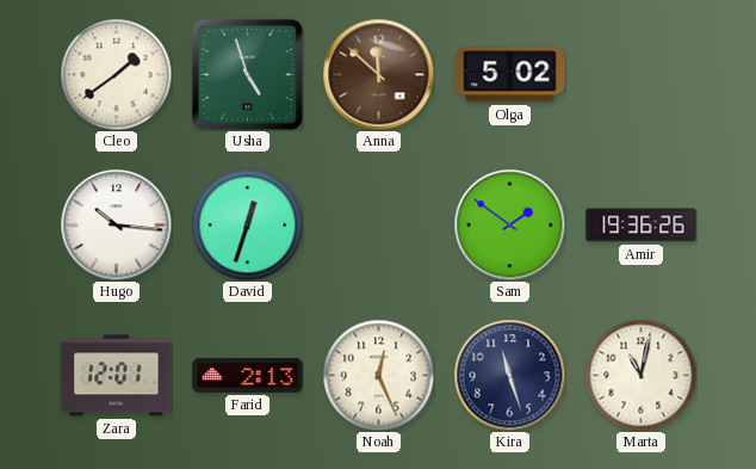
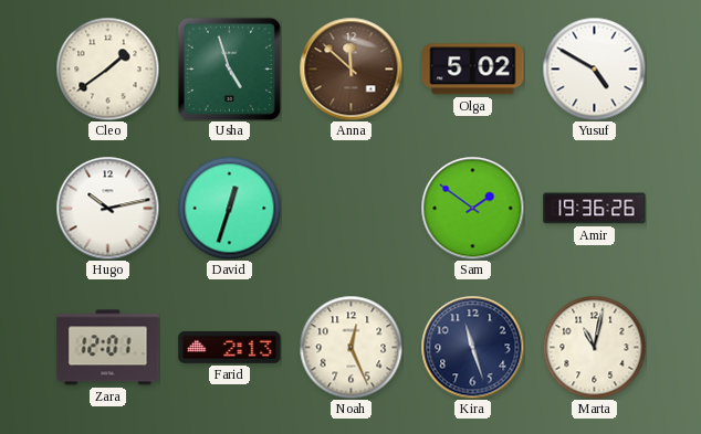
Yusuf: none -> 4:50 (594, 68)
Hugo: 10:16 -> 10:13 (107, 208)
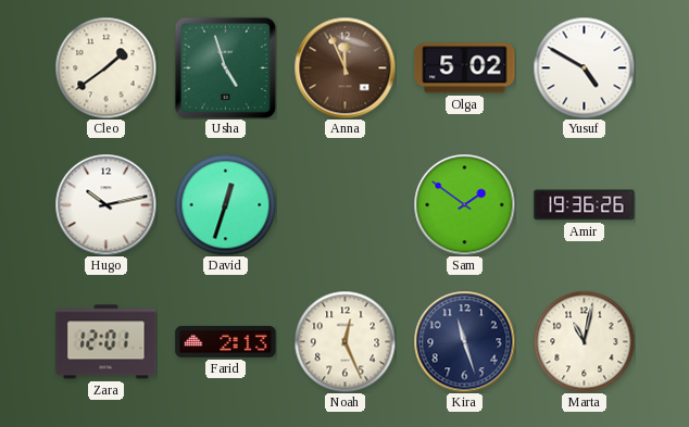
Anna: 11:52 -> 11:56 (344, 67)
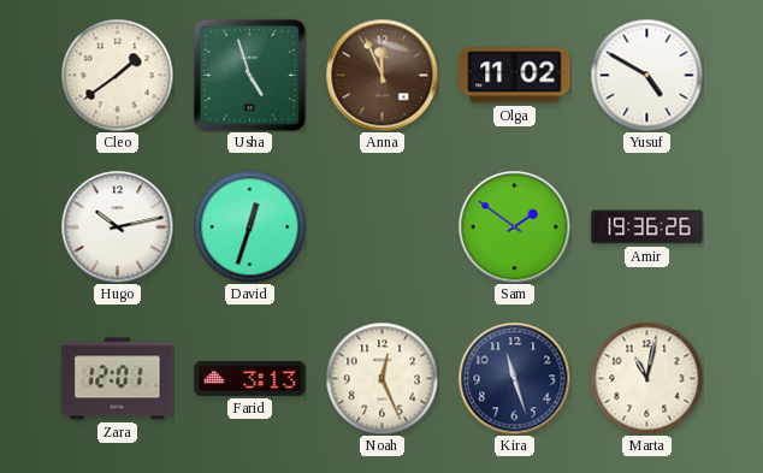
Olga: 5:02 -> 11:02 (515, 76)
Farid: 2:13 -> 3:13 (250, 378)
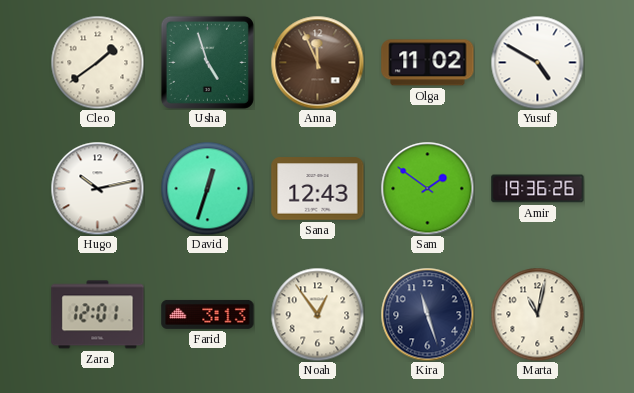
Sana: none -> 12:43 (318, 189)
Noah: 12:26 -> 12:54 (317, 314)
